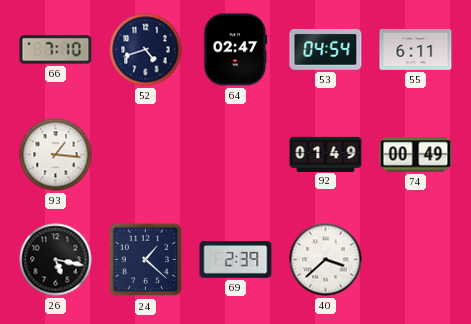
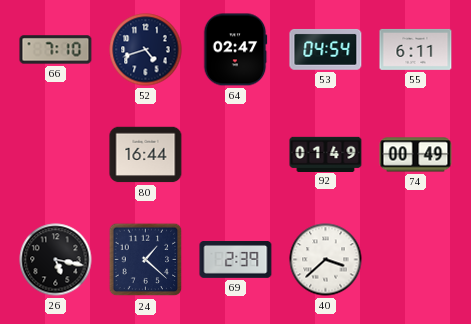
93: 1:16 -> none (56, 155)
80: none -> 16:44 (146, 155)
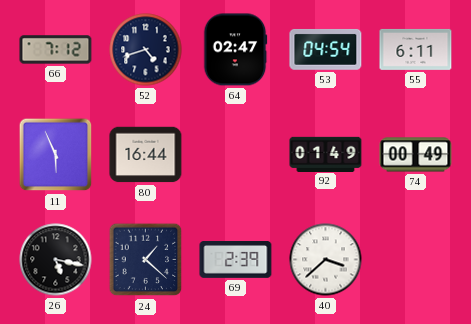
66: 7:10 -> 7:12 (56, 50)
11: none -> 5:56 (56, 155)
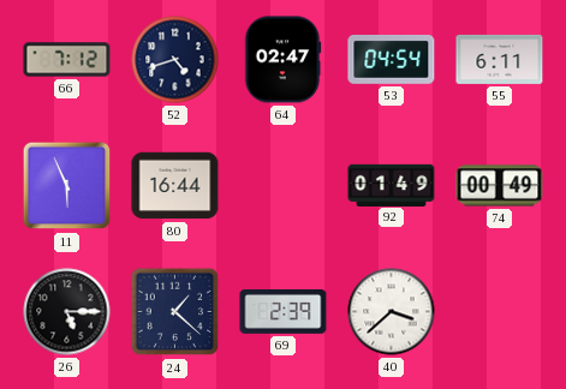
26: 5:17 -> 5:15 (67, 312)
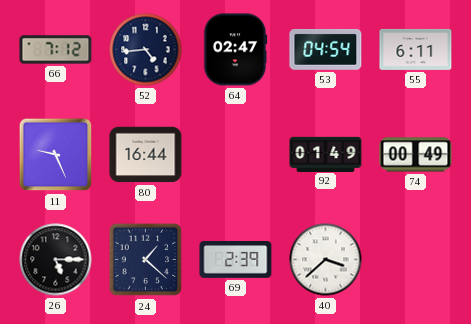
52: 4:42 -> 4:44 (146, 50)
11: 5:56 -> 9:26 (56, 155)
